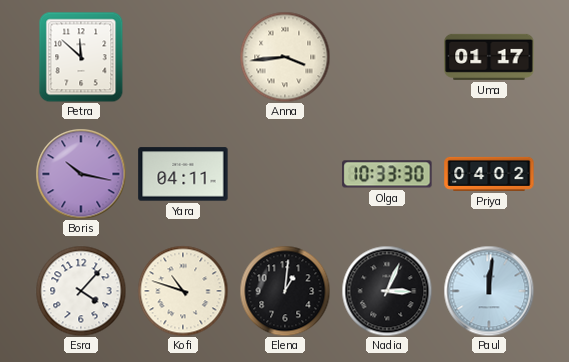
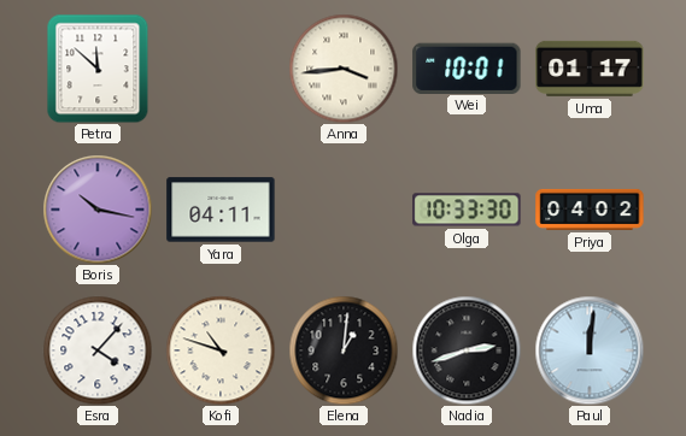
Wei: none -> 10:01 (467, 67)
Nadia: 3:04 -> 2:42 (467, 350)
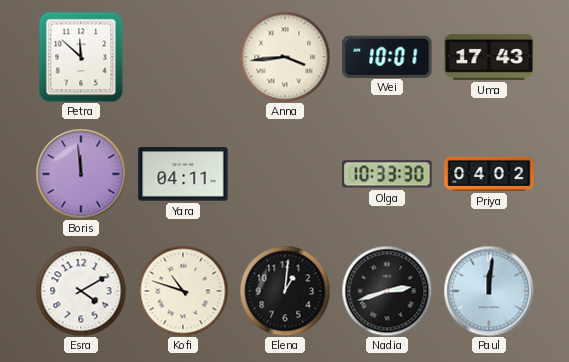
Uma: 01:17 -> 17:43 (489, 57)
Boris: 10:17 -> 11:59 (81, 174)
Esra: 4:07 -> 4:10 (81, 291)
